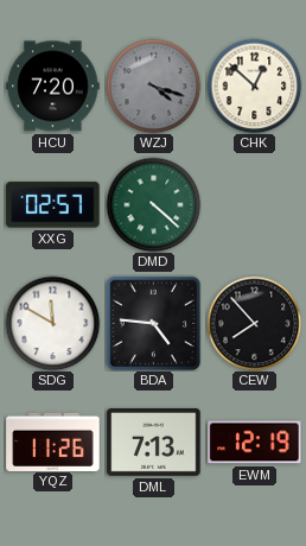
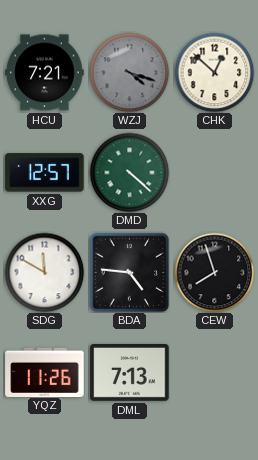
HCU: 7:20 -> 7:21 (45, 73)
XXG: 02:57 -> 12:57 (45, 173)
CEW: 7:53 -> 7:57 (214, 272)
EWM: 12:19 -> none (255, 443)
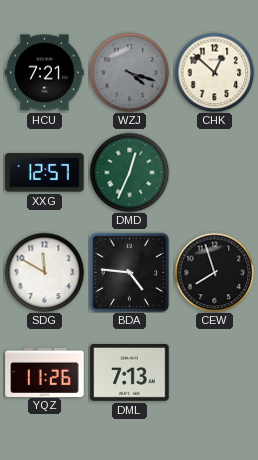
DMD: 4:22 -> 12:34 (129, 172)
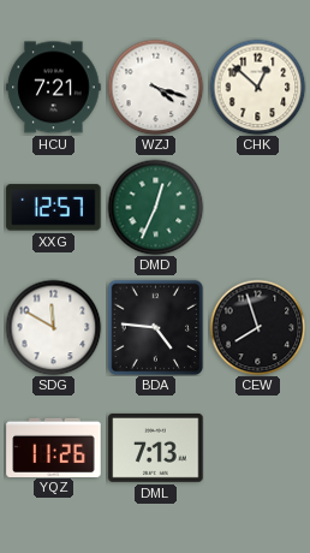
WZJ dial: grey -> white (155, 87)
